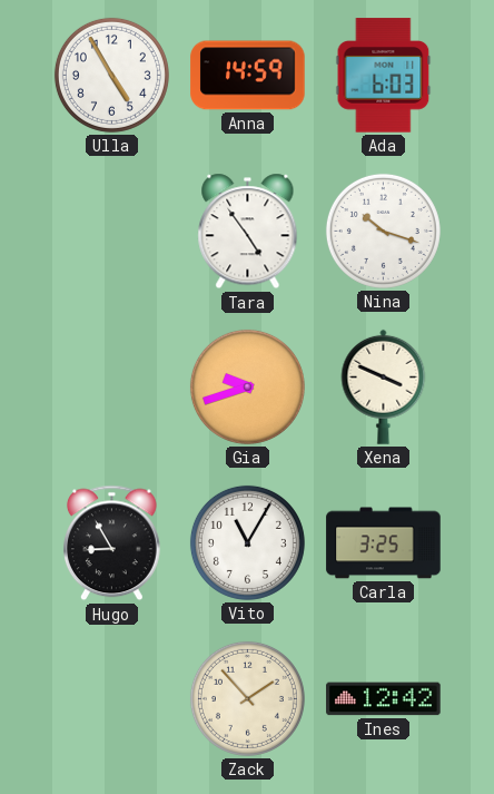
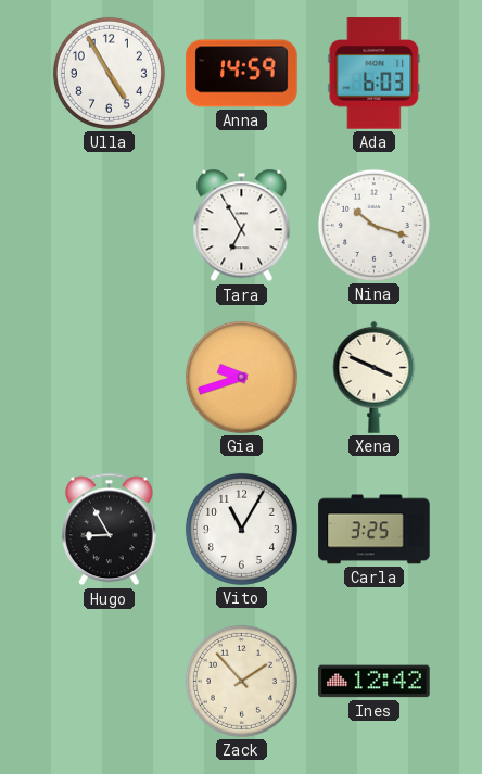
Tara: 4:54 -> 6:55 (242, 226)
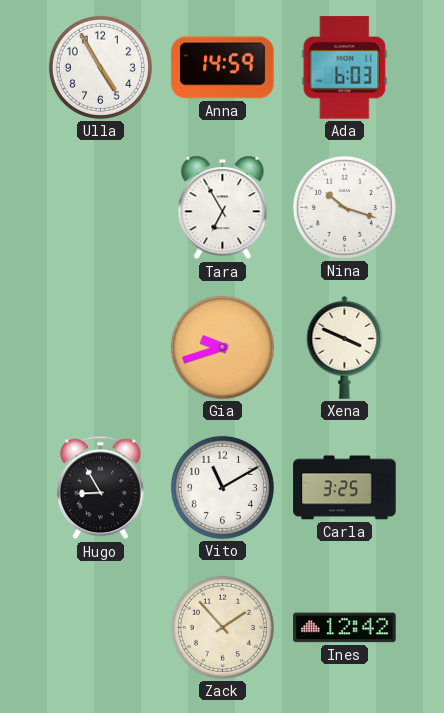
Vito: 11:05 -> 11:10 (222, 487)
